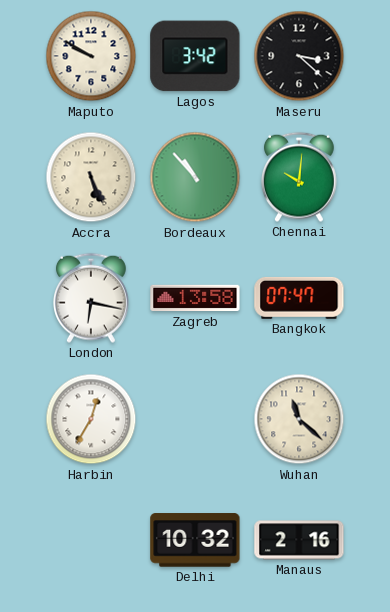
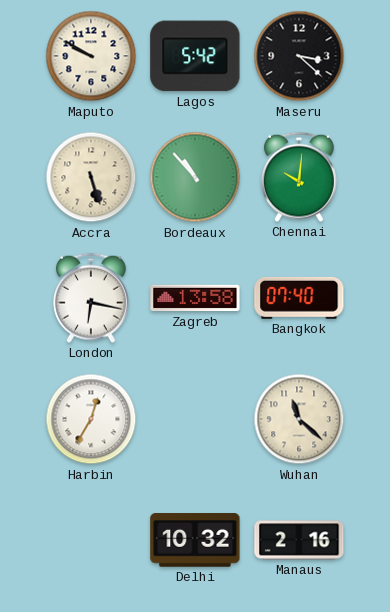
Lagos: 3:42 -> 5:42 (195, 56)
Accra: 5:26 -> 5:27 (91, 177)
Bangkok: 07:47 -> 07:40 (299, 298)
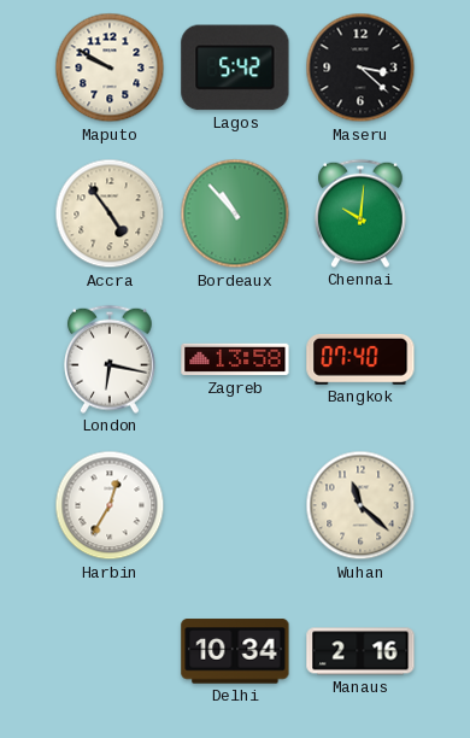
Accra: 5:27 -> 4:54 (110, 213)
Delhi: 10:32 -> 10:34 (235, 651)
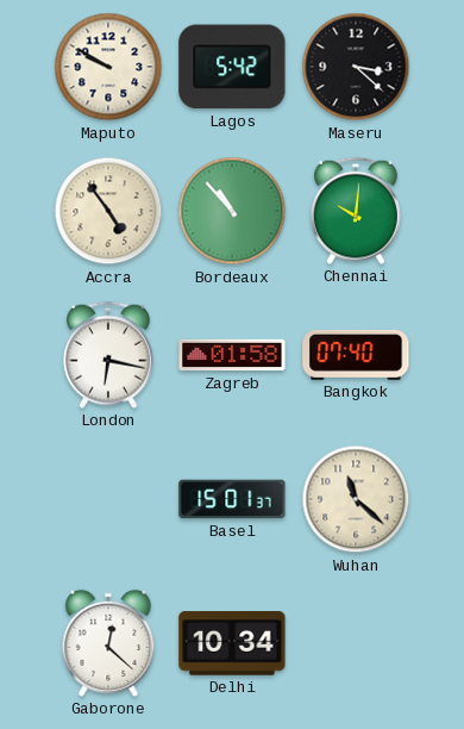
Zagreb: 13:58 -> 01:58 (232, 355)
Harbin: 12:35 -> none (110, 505)
Basel: none -> 15:01 (232, 499)
Gaborone: none -> 12:22 (108, 643)
Manaus: 2:16 -> none (360, 651)
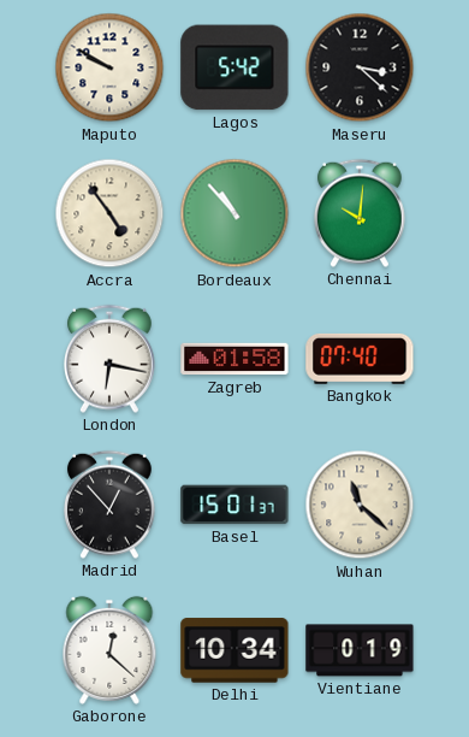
Madrid: none -> 12:53 (109, 505)
Vientiane: none -> 0:19 (360, 650)
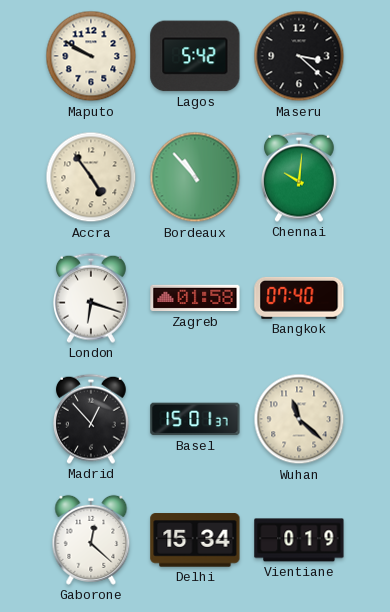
London: 6:17 -> 6:18 (91, 298)
Delhi: 10:34 -> 15:34 (195, 540)
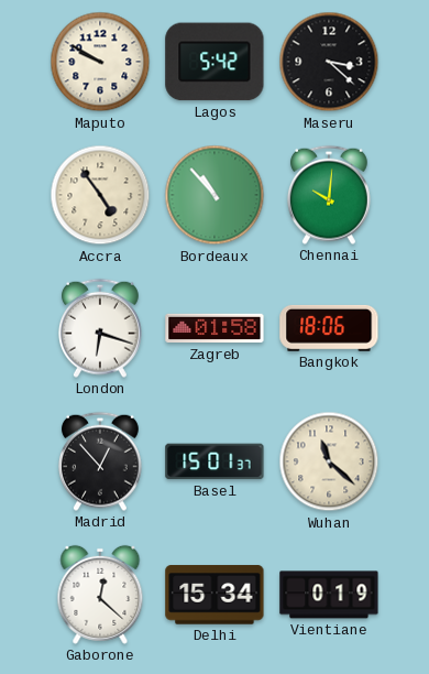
Bangkok: 07:40 -> 18:06 (329, 328)
